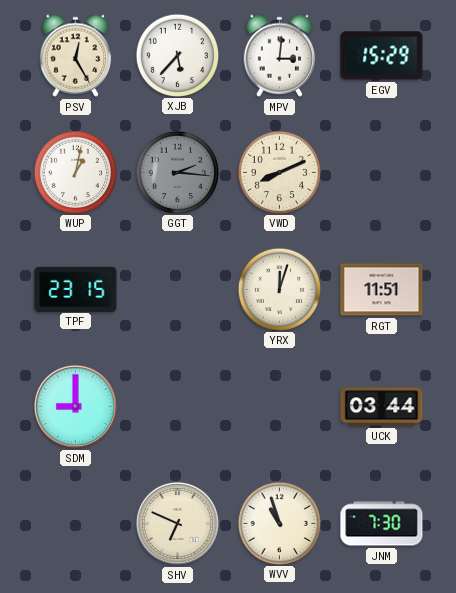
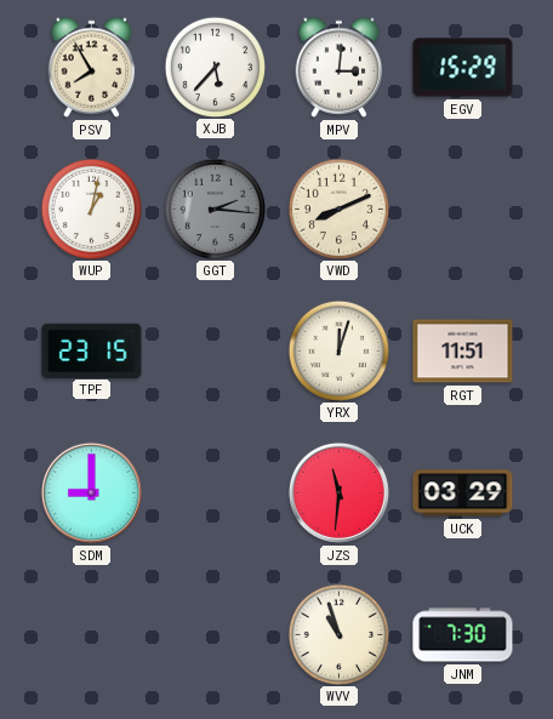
PSV: 12:25 -> 7:55 (92, 67)
JZS: none -> 11:31 (338, 492)
UCK: 03:44 -> 03:29 (463, 493)
SHV: 6:49 -> none (177, 523)
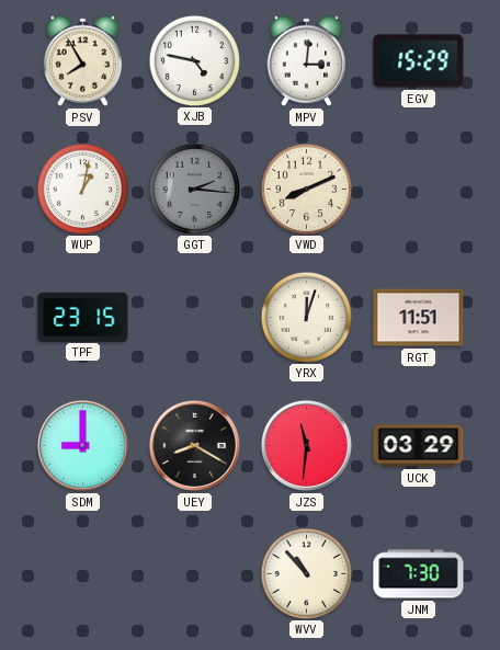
XJB: 5:37 -> 4:47 (194, 60)
UEY: none -> 8:20 (194, 445)
WVV: 10:57 -> 10:53 (306, 573)
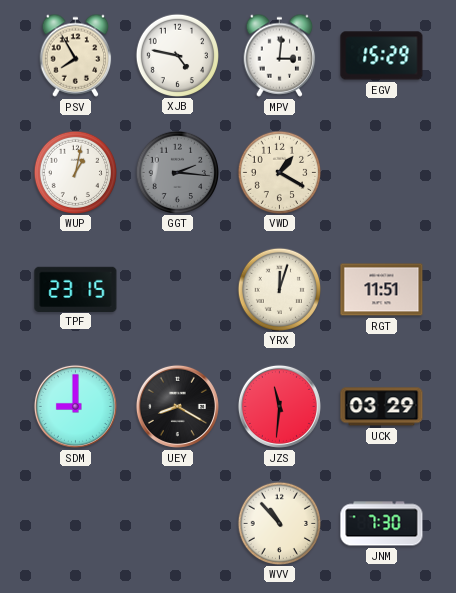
VWD: 8:11 -> 1:20 (279, 172)
